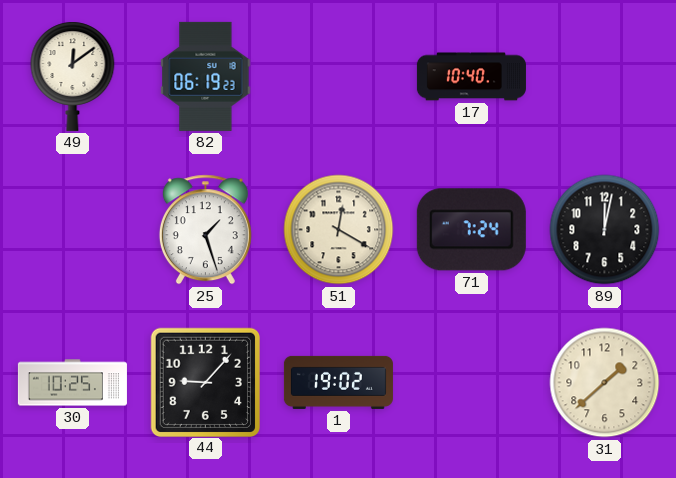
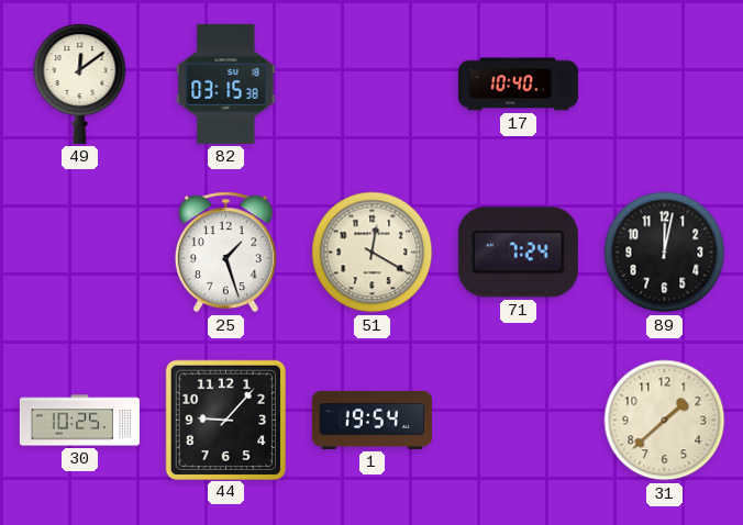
82: 06:19 -> 03:15 (226, 83)
1: 19:02 -> 19:54 (371, 420)
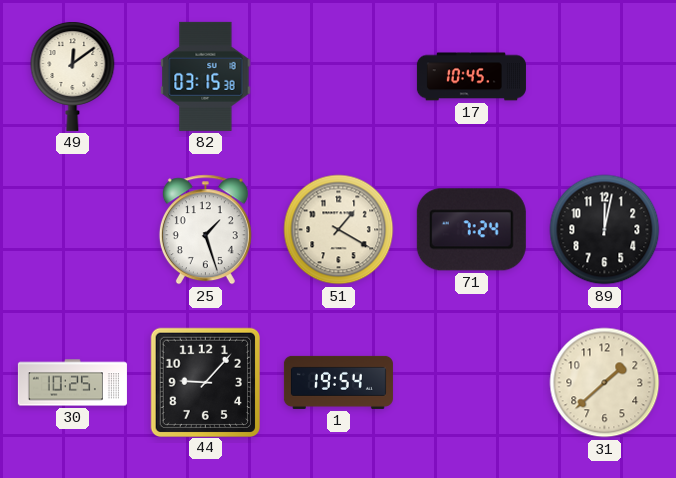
17: 10:40 -> 10:45 (471, 77)
51: 12:20 -> 1:20 (339, 230)
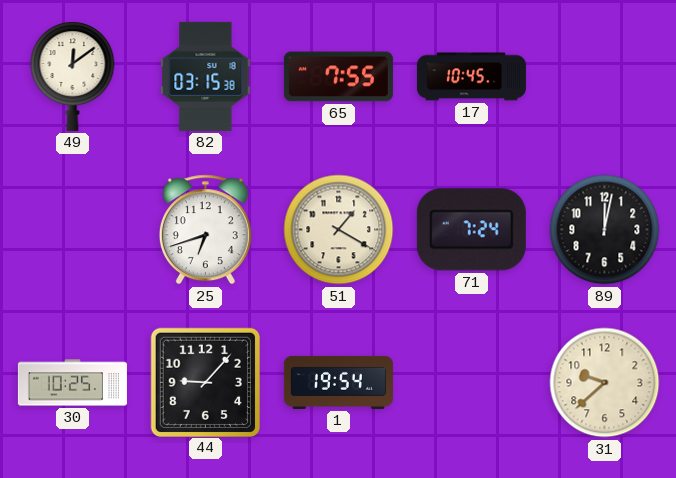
65: none -> 7:55 (338, 77)
25: 1:27 -> 6:42 (205, 230)
31: 1:38 -> 9:38 (605, 383)
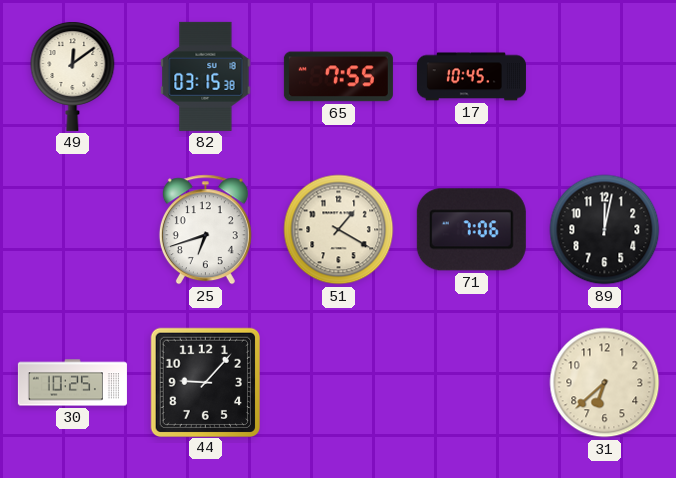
71: 7:24 -> 7:06 (471, 230)
1: 19:54 -> none (338, 382)
31: 9:38 -> 6:38 (605, 383)
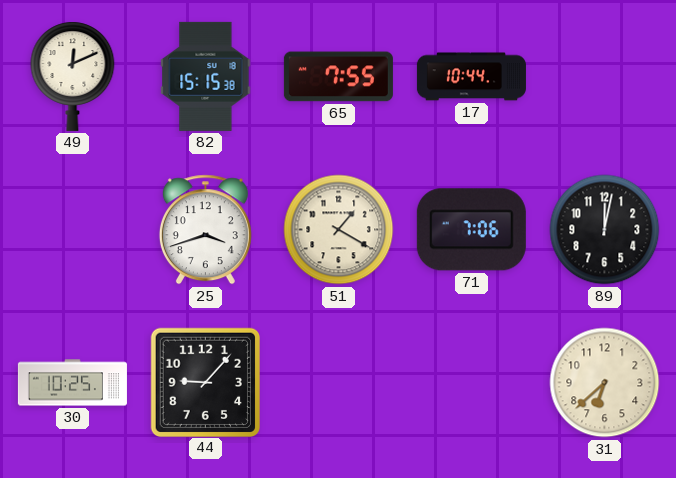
49: 12:09 -> 12:11 (73, 76)
82: 03:15 -> 15:15 (206, 76)
17: 10:45 -> 10:44 (471, 77)
25: 6:42 -> 3:42 (205, 230)
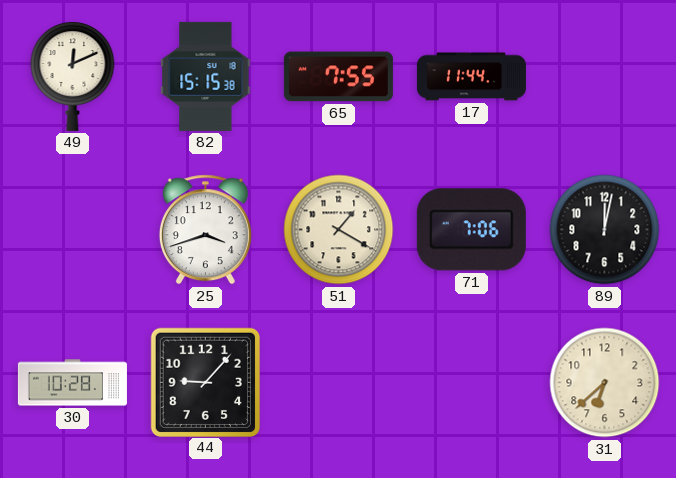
17: 10:44 -> 11:44 (471, 77)
30: 10:25 -> 10:28 (72, 383)
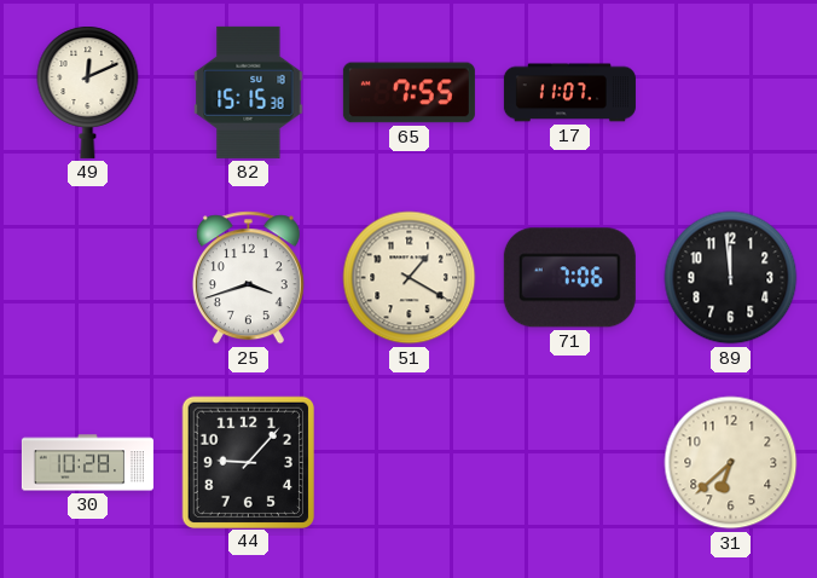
17: 11:44 -> 11:07 (569, 93)
89: 12:02 -> 11:59 (731, 278)
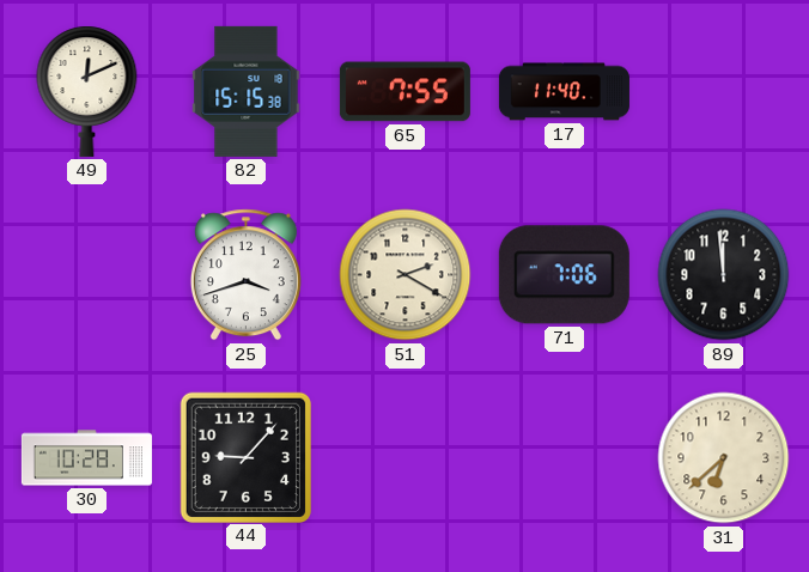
17: 11:07 -> 11:40 (564, 92)
51: 1:20 -> 2:20 (406, 275)
